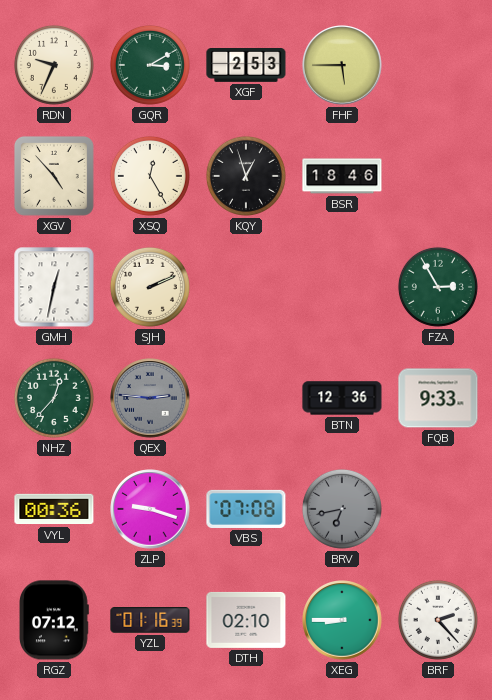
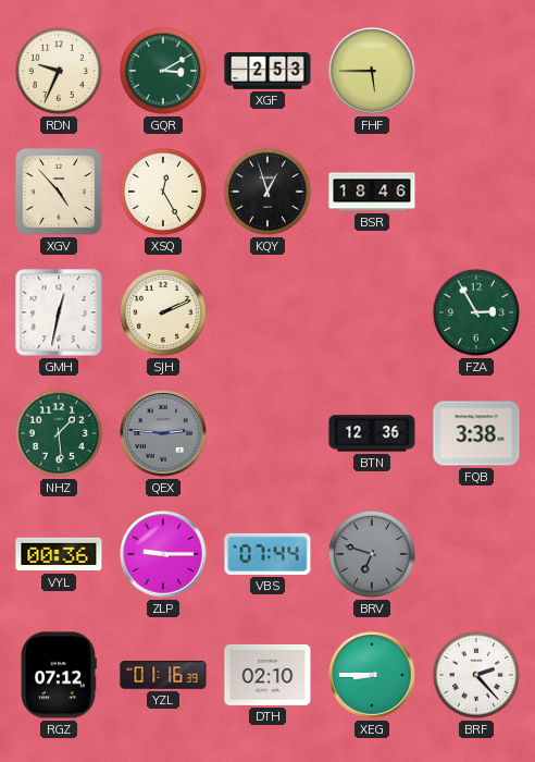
NHZ: 12:37 -> 1:29 (59, 433)
FQB: 9:33 -> 3:38 (476, 433)
ZLP: 9:18 -> 9:15 (163, 554)
VBS: 07:08 -> 07:44 (267, 554)
BRV: 6:43 -> 6:48 (372, 554)
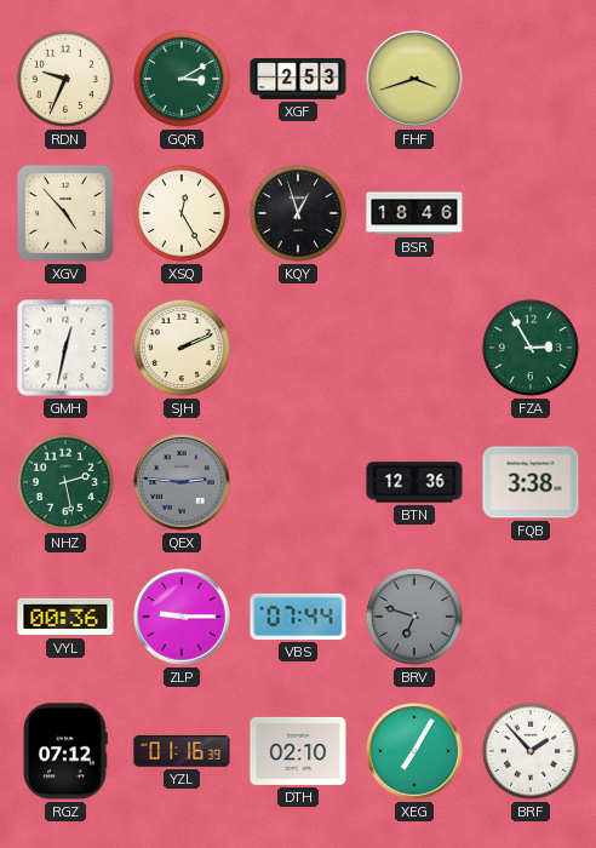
FHF: 5:45 -> 3:42 (414, 79)
NHZ: 1:29 -> 2:28 (65, 482)
XEG: 8:45 -> 7:05 (414, 751)
BRF: 2:23 -> 1:53 (531, 751)
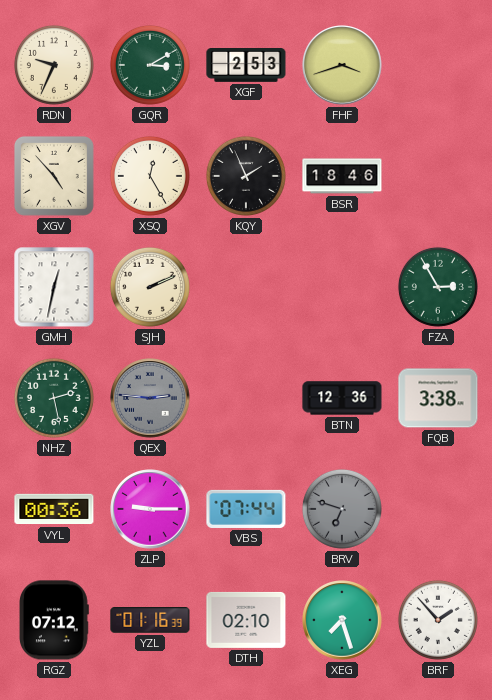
KQY: 12:57 -> 1:56 (246, 176)
XEG: 7:05 -> 7:27 (342, 620)
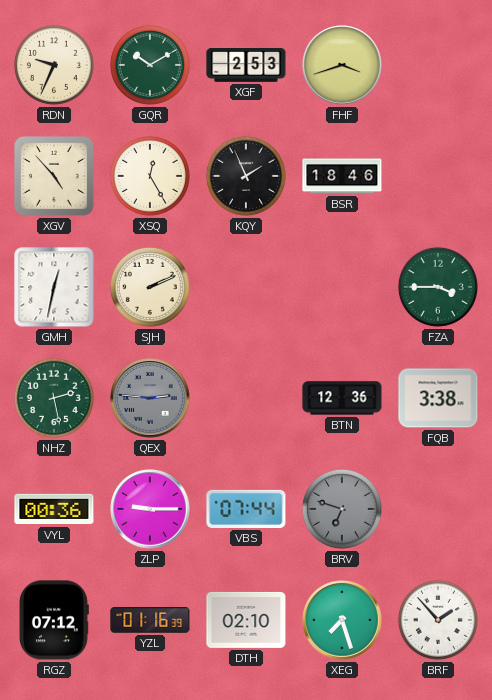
GQR: 3:10 -> 10:10 (150, 65)
FZA: 2:55 -> 3:45 (438, 287)
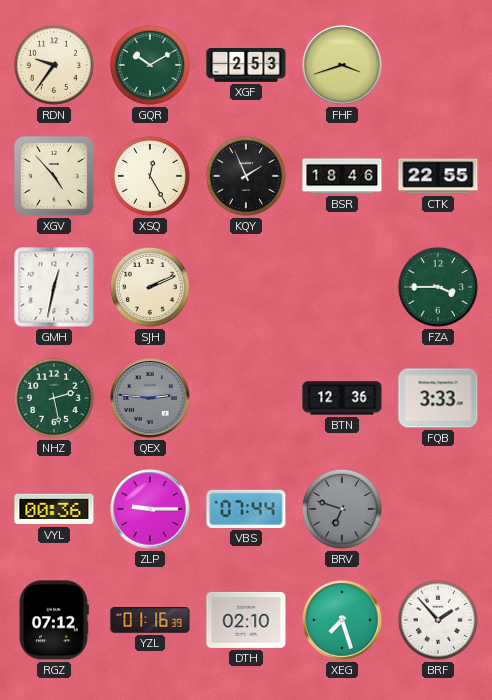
RDN: 9:34 -> 9:36 (54, 65)
CTK: none -> 22:55 (438, 176)
FQB: 3:38 -> 3:33 (438, 398)
